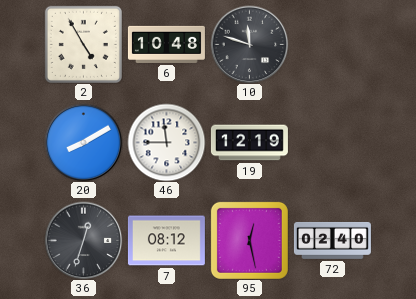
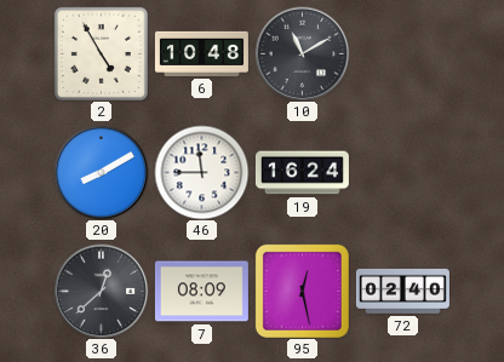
10: 11:48 -> 11:10 (302, 53)
19: 12:19 -> 16:24 (302, 173)
36: 12:33 -> 12:38 (101, 291)
7: 08:12 -> 08:09 (201, 292)
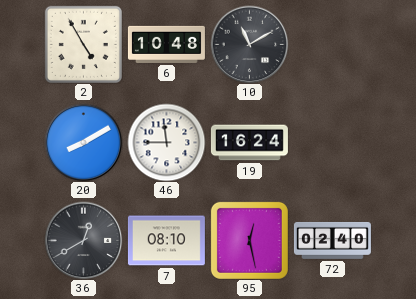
36: 12:38 -> 12:40 (83, 240)
7: 08:09 -> 08:10 (166, 241)
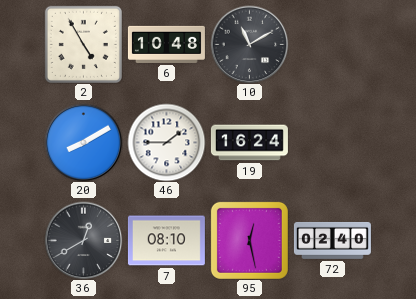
46: 11:45 -> 1:45 (166, 142)
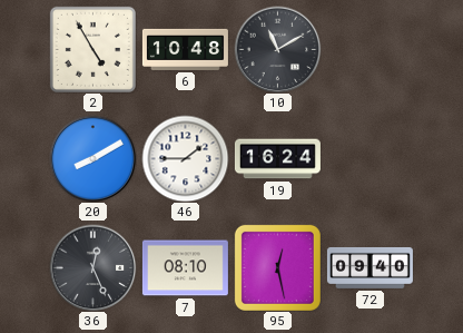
36: 12:40 -> 12:26 (92, 267)
72: 02:40 -> 09:40 (370, 267)
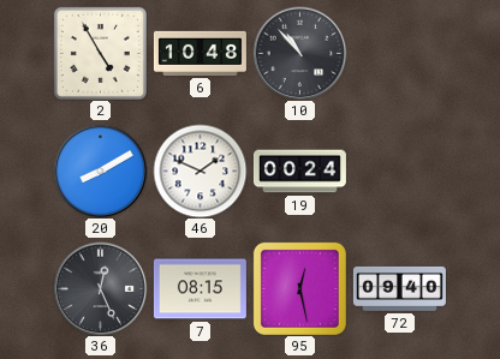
10: 11:10 -> 10:53 (299, 53)
46: 1:45 -> 1:49 (200, 170)
19: 16:24 -> 00:24 (299, 172)
7: 08:10 -> 08:15 (200, 289)
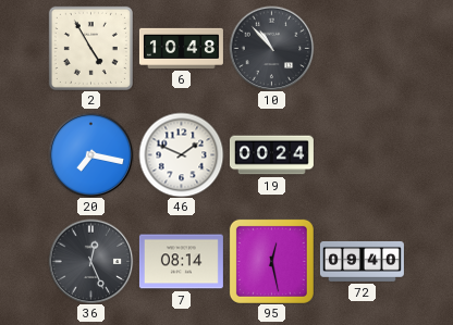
20: 8:10 -> 7:17 (90, 154)
7: 08:15 -> 08:14 (181, 262)
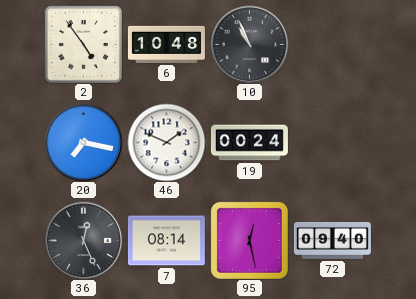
2: 4:55 -> 4:54 (83, 44)
10: 10:53 -> 10:56 (249, 44)
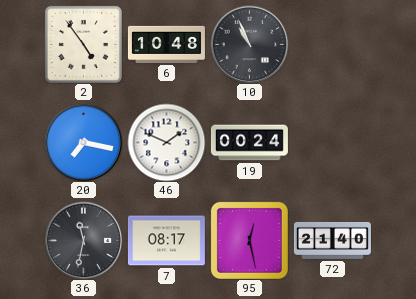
36: 12:26 -> 11:32 (83, 240)
7: 08:14 -> 08:17 (166, 241)
72: 09:40 -> 21:40 (332, 240)
